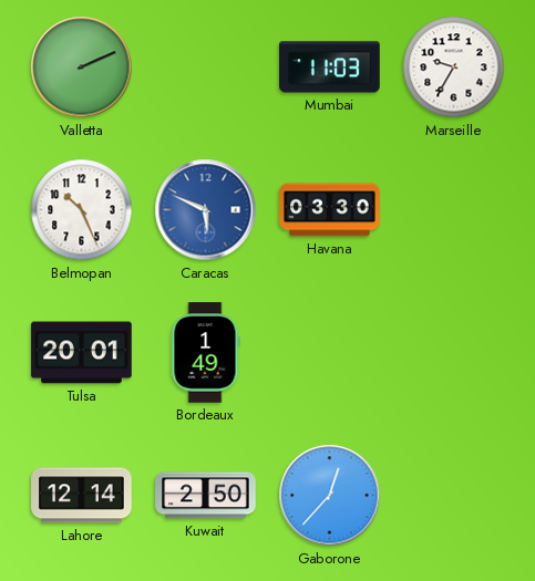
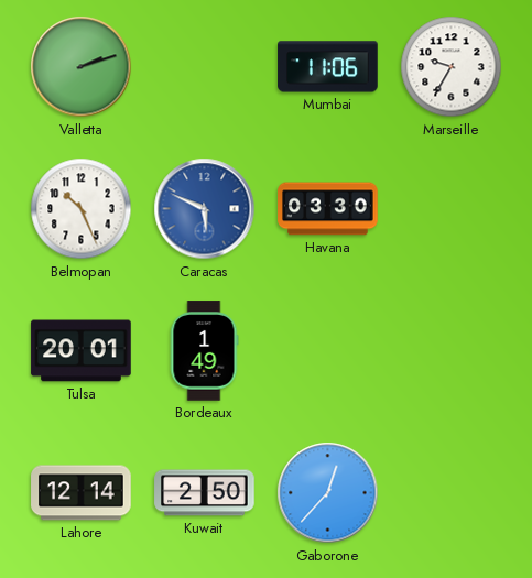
Valletta: 2:11 -> 2:12 (82, 67)
Mumbai: 11:03 -> 11:06 (328, 67)
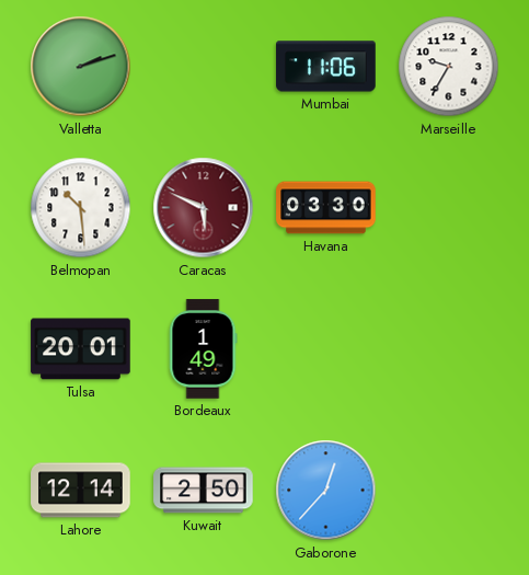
Belmopan: 10:26 -> 10:29 (81, 208)
Caracas dial: blue -> burgundy (204, 208)
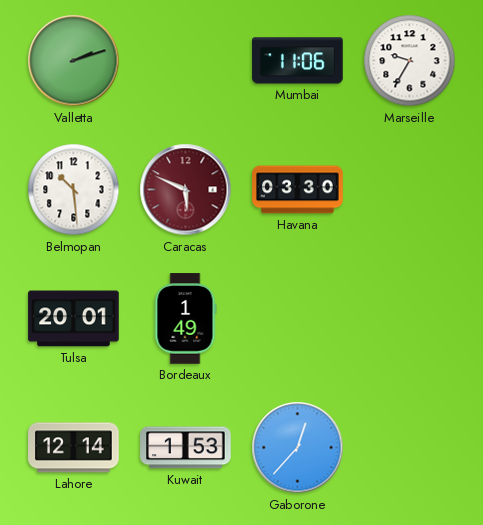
Kuwait: 2:50 -> 1:53 (186, 448)
